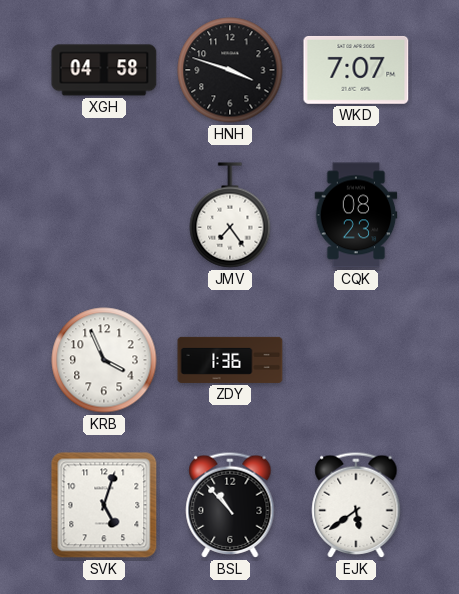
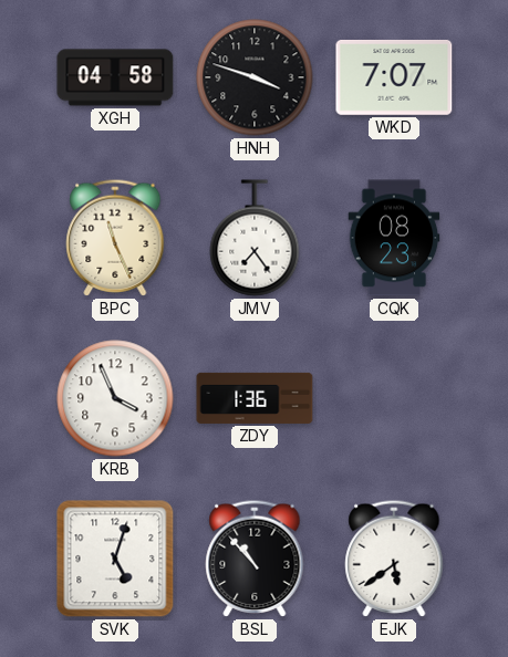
BPC: none -> 11:26 (115, 238)
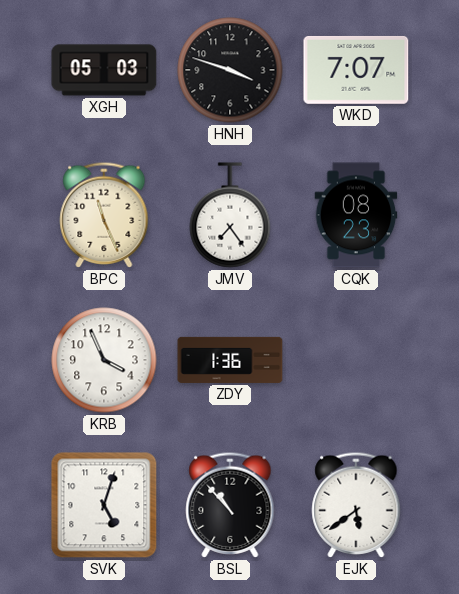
XGH: 04:58 -> 05:03 (104, 70)
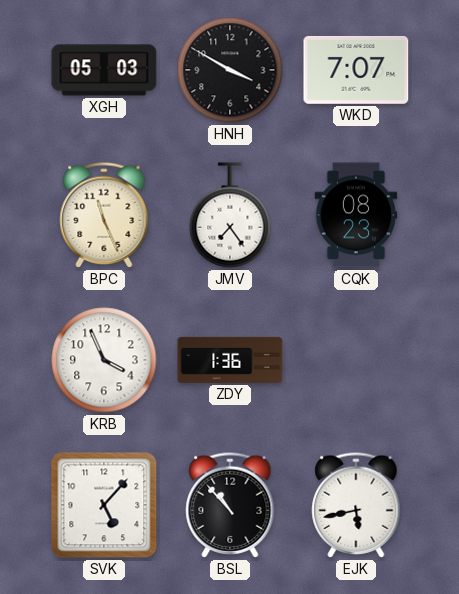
HNH: 3:48 -> 3:50 (230, 70)
SVK: 5:03 -> 5:07 (104, 505)
EJK: 5:39 -> 5:43 (356, 505)
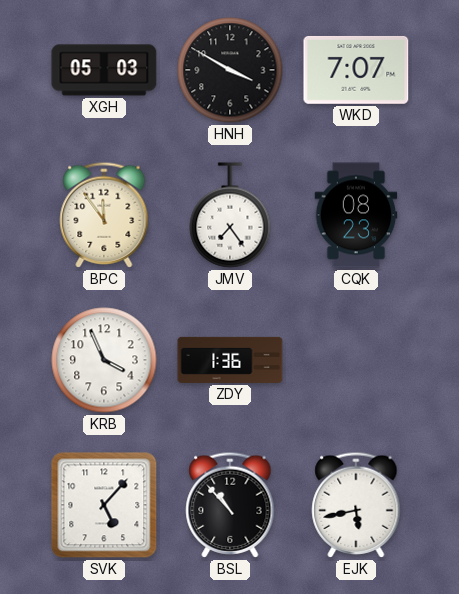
BPC: 11:26 -> 11:54 (104, 215)
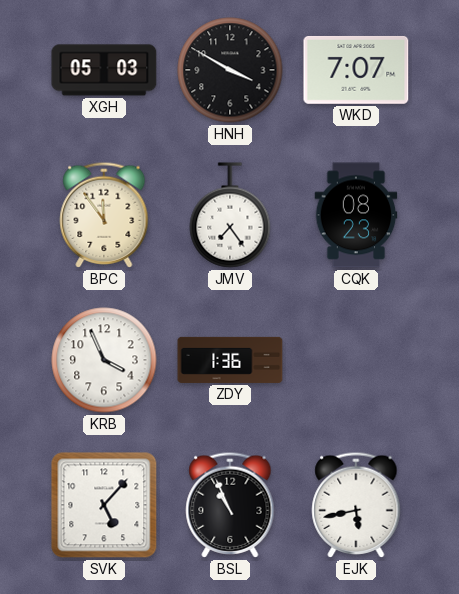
BSL: 10:53 -> 10:56 (230, 505)
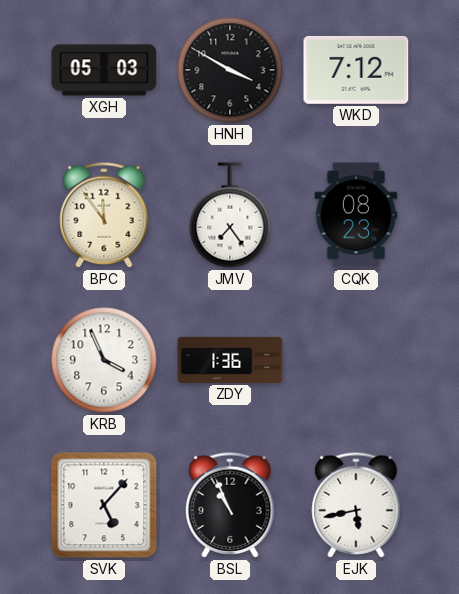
WKD: 7:07 -> 7:12 (356, 70)
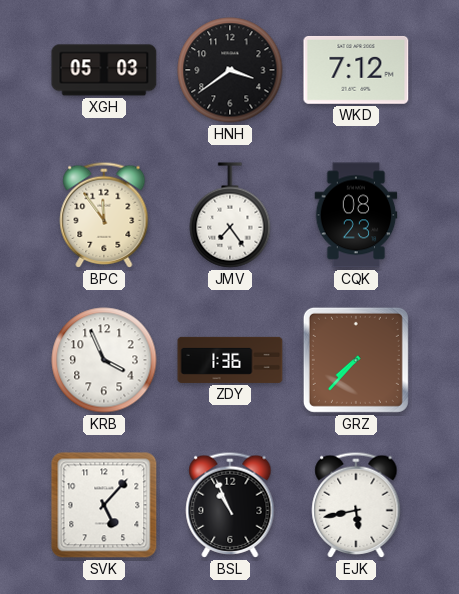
HNH: 3:50 -> 3:39 (230, 70)
GRZ: none -> 7:37 (356, 360)
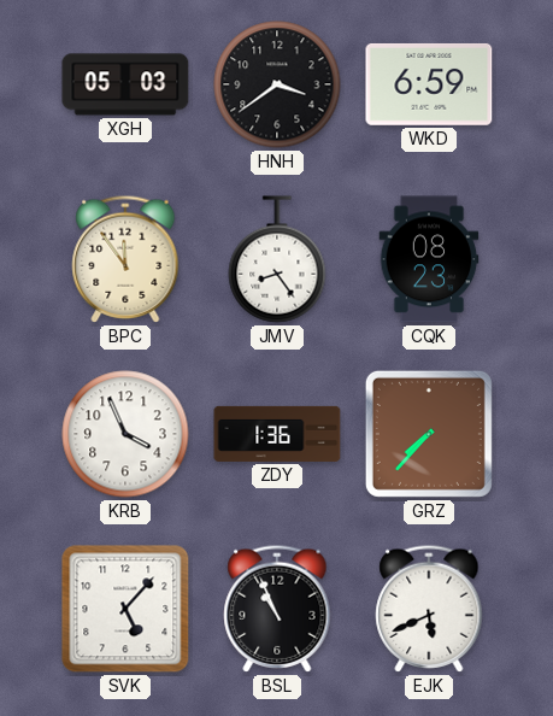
WKD: 7:12 -> 6:59 (429, 84)
JMV: 7:24 -> 8:24 (277, 259)
EJK: 5:43 -> 5:41 (429, 609)
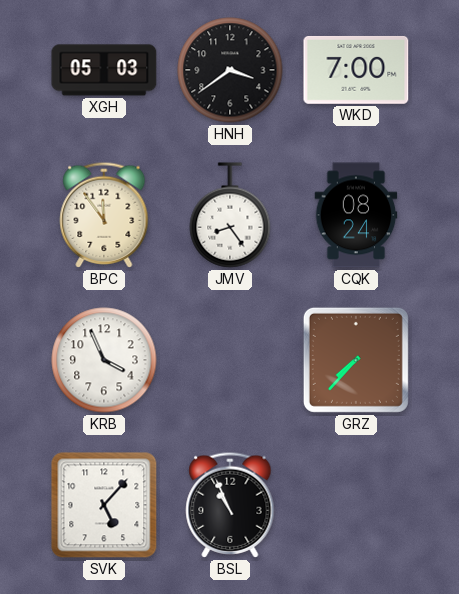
WKD: 6:59 -> 7:00 (356, 70)
CQK: 08:23 -> 08:24 (356, 215)
ZDY: 1:36 -> none (277, 434)
EJK: 5:41 -> none (429, 609)
